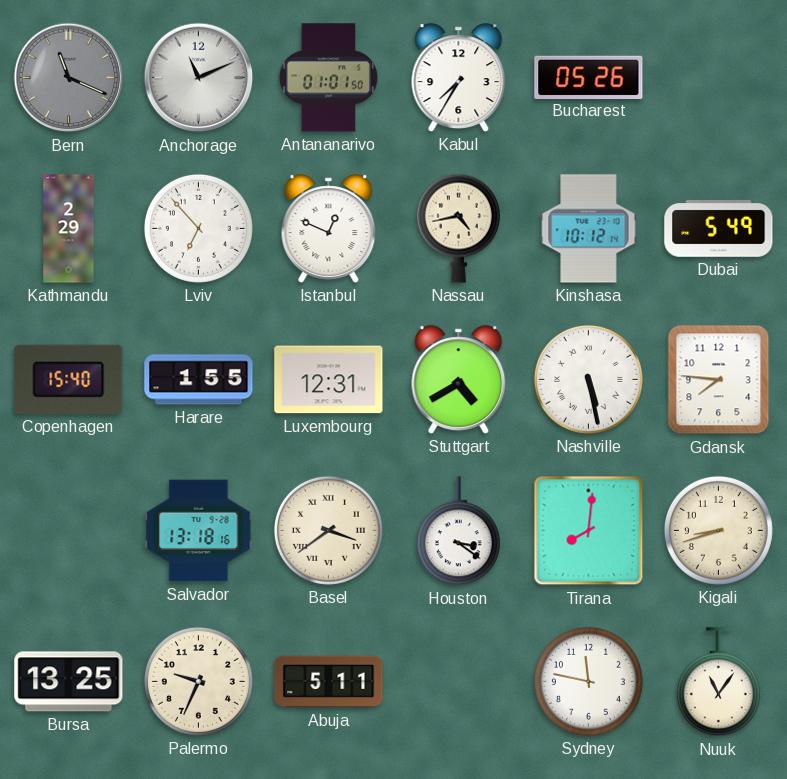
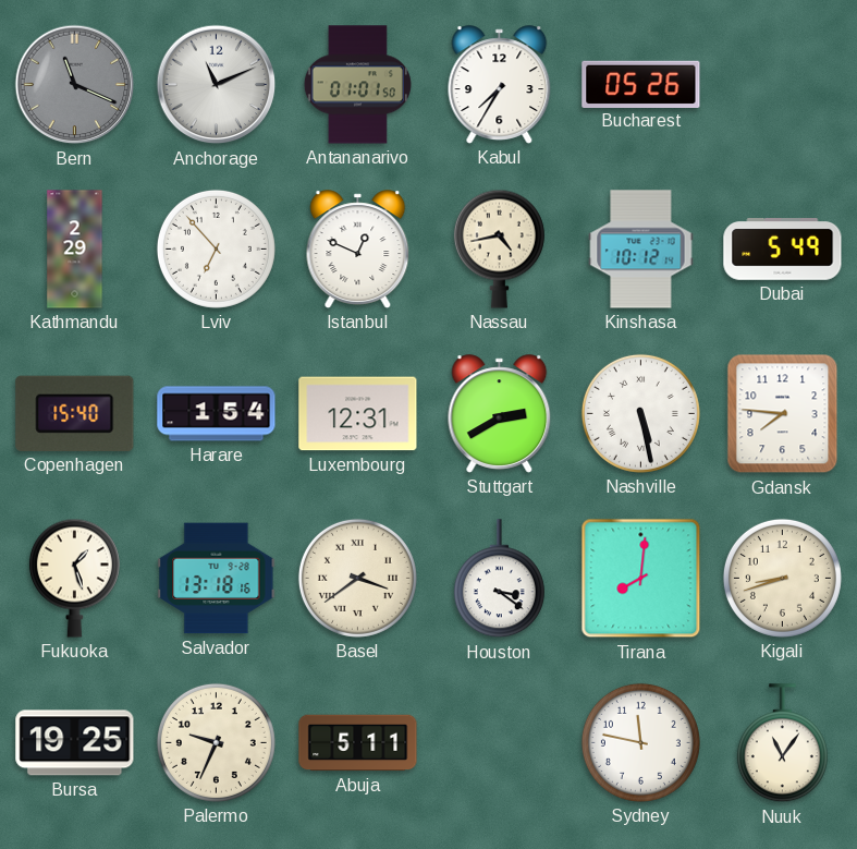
Harare: 1:55 -> 1:54 (217, 414)
Stuttgart: 4:40 -> 2:40 (500, 414)
Fukuoka: none -> 1:27 (74, 578)
Bursa: 13:25 -> 19:25 (75, 743)
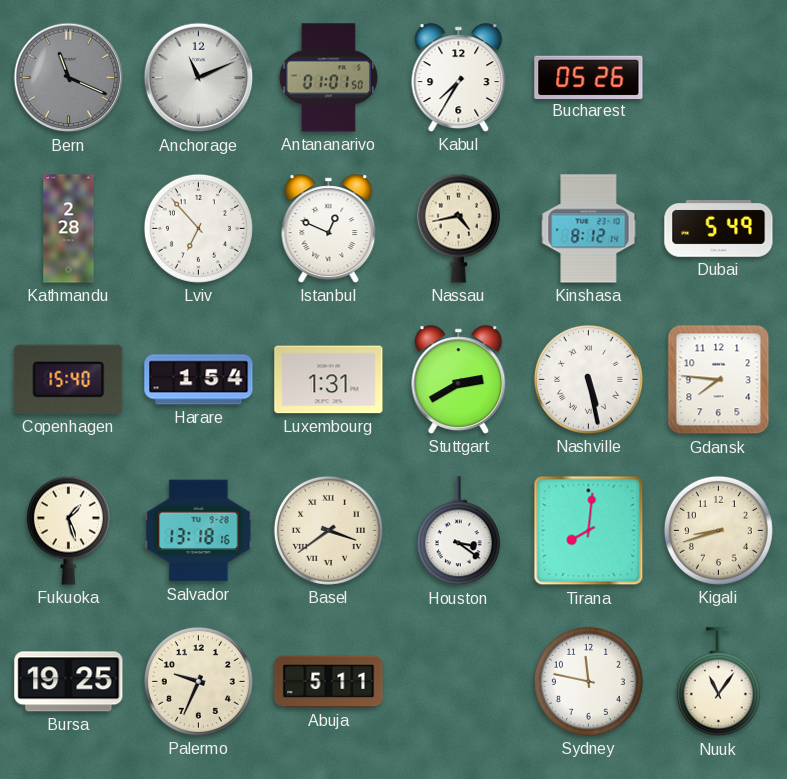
Kathmandu: 2:29 -> 2:28 (69, 229)
Kinshasa: 10:12 -> 8:12 (589, 229)
Luxembourg: 12:31 -> 1:31 (329, 380)
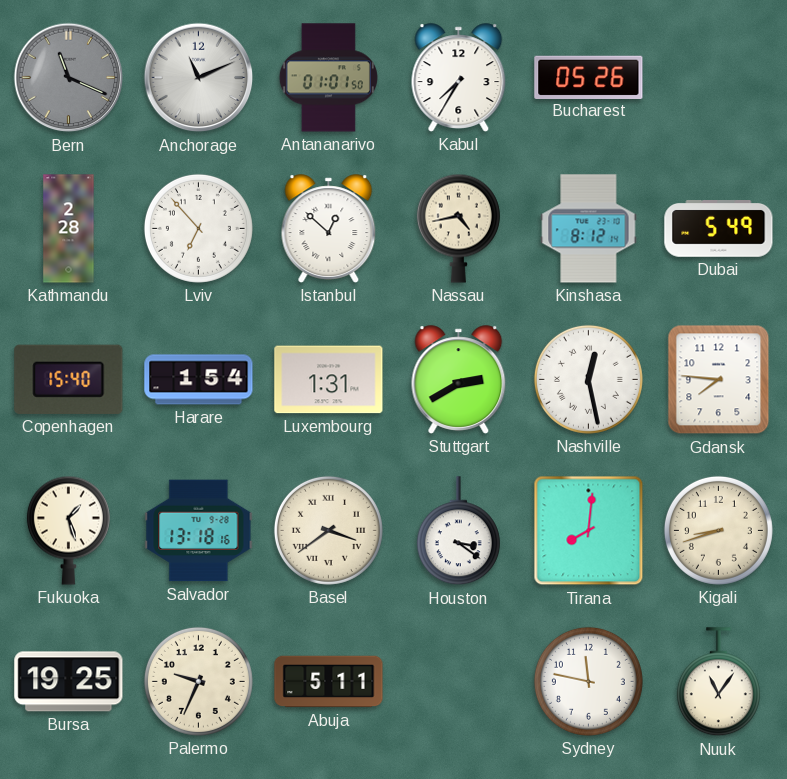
Istanbul: 12:49 -> 12:52 (329, 229)
Nashville: 5:28 -> 12:28 (588, 379)
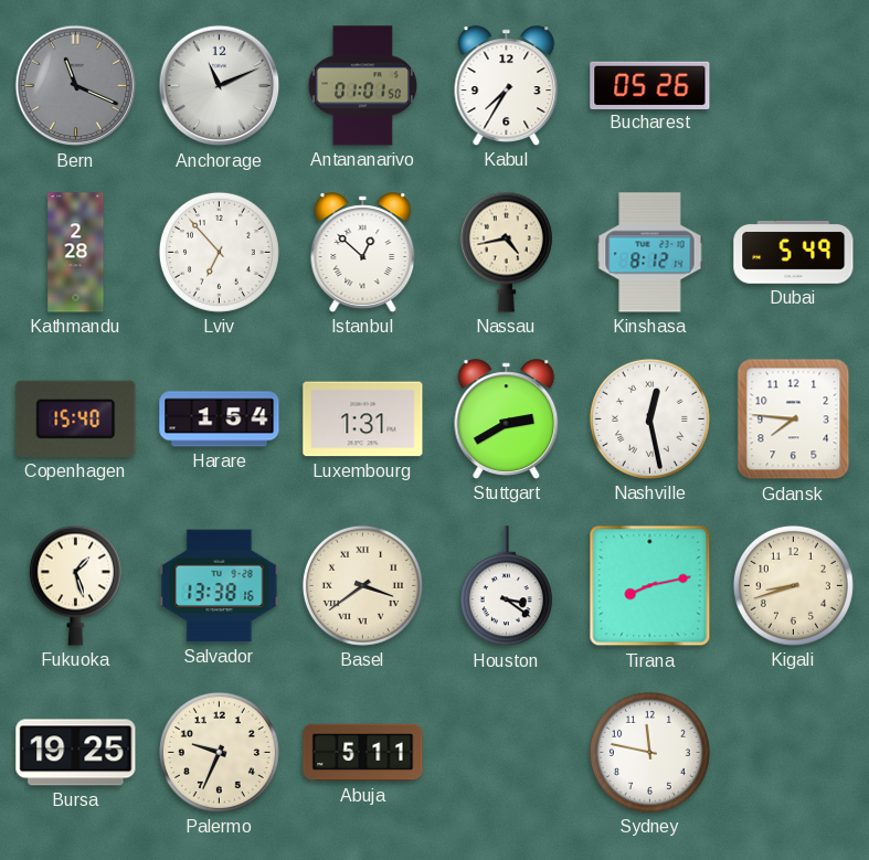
Salvador: 13:18 -> 13:38 (220, 586)
Tirana: 8:01 -> 8:13 (650, 586)
Nuuk: 11:06 -> none (718, 682)
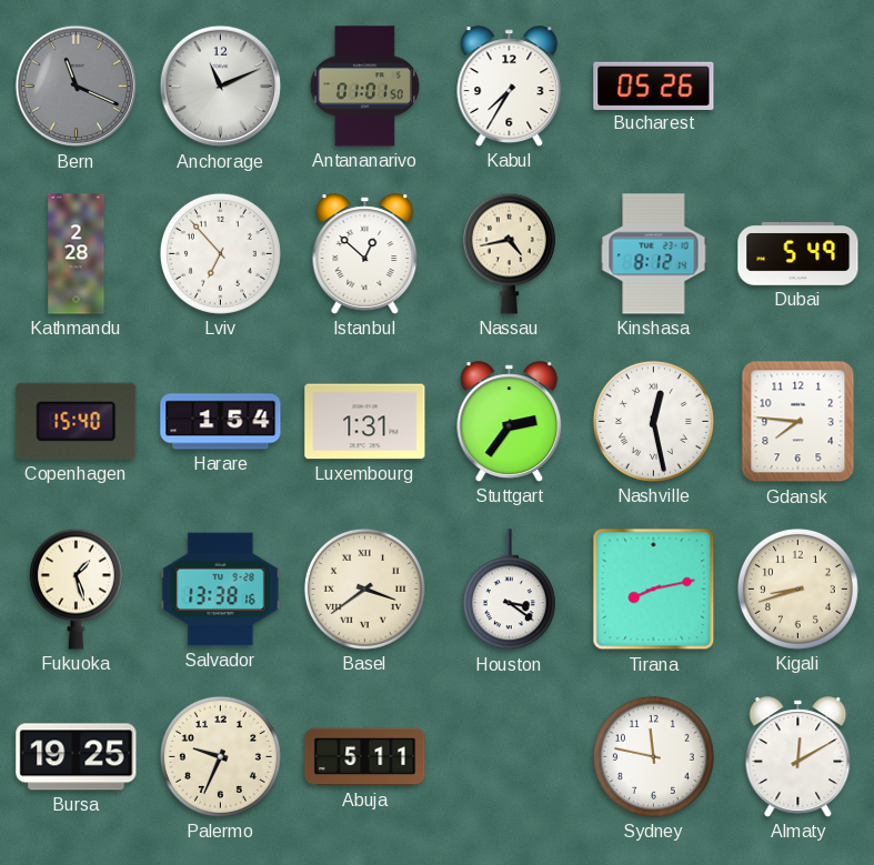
Stuttgart: 2:40 -> 2:36 (510, 422)
Almaty: none -> 12:10 (798, 757)
